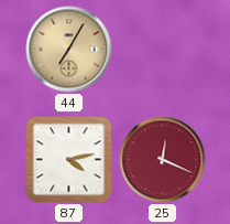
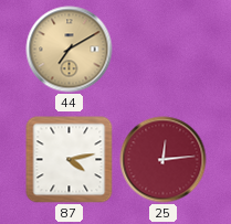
44: 7:05 -> 7:10 (70, 50)
25: 12:19 -> 12:14 (164, 160)
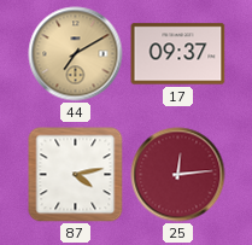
17: none -> 09:37 (178, 54)
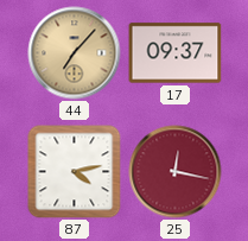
44: 7:10 -> 7:07 (75, 53)
25: 12:14 -> 12:17 (176, 172)
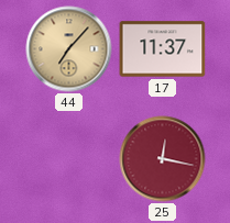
17: 09:37 -> 11:37 (163, 49)
87: 4:13 -> none (75, 172)
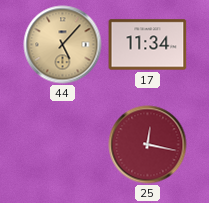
44: 7:07 -> 5:07 (63, 45)
17: 11:37 -> 11:34 (148, 45)
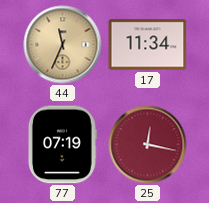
44: 5:07 -> 11:34 (63, 45)
77: none -> 07:19 (62, 145)
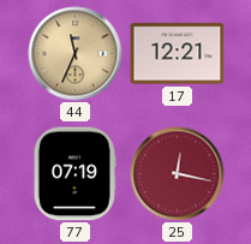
17: 11:34 -> 12:21 (178, 54)
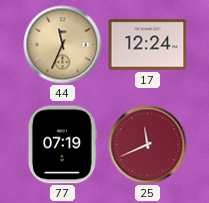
17: 12:21 -> 12:24 (148, 45)
25: 12:17 -> 11:41 (148, 145)
